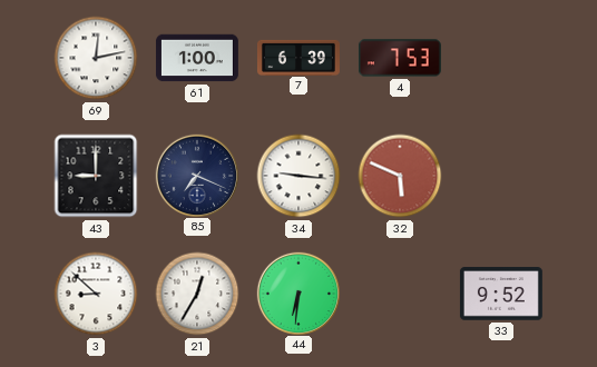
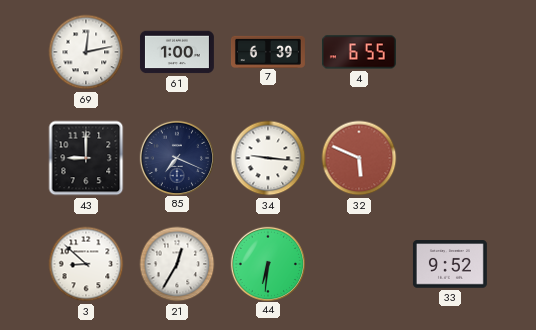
4: 7:53 -> 6:55 (359, 52)
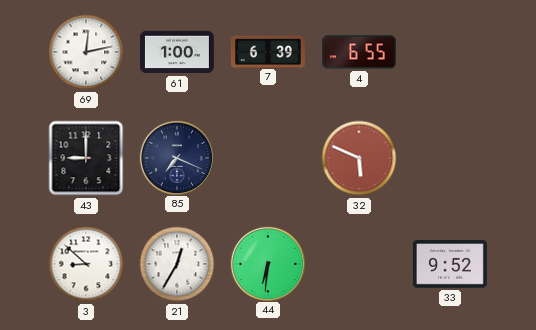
34: 9:16 -> none (268, 158)
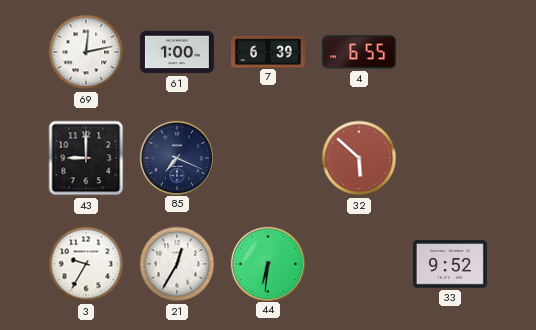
32: 5:49 -> 5:52 (359, 158)
3: 8:52 -> 9:35 (86, 264)
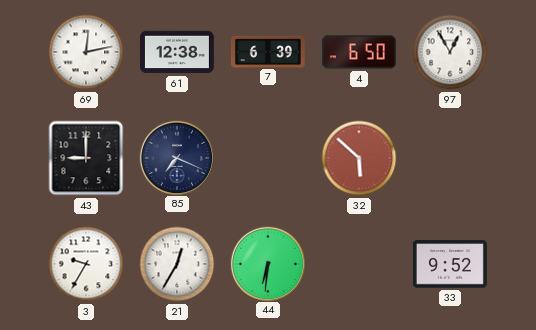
61: 1:00 -> 12:38 (177, 52)
4: 6:55 -> 6:50 (359, 52)
97: none -> 12:55 (450, 52)
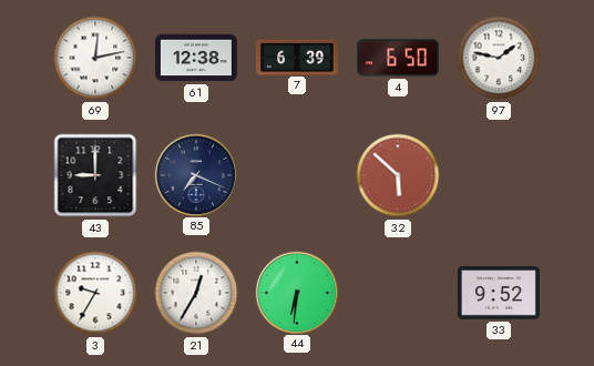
97: 12:55 -> 1:47 (499, 58)
